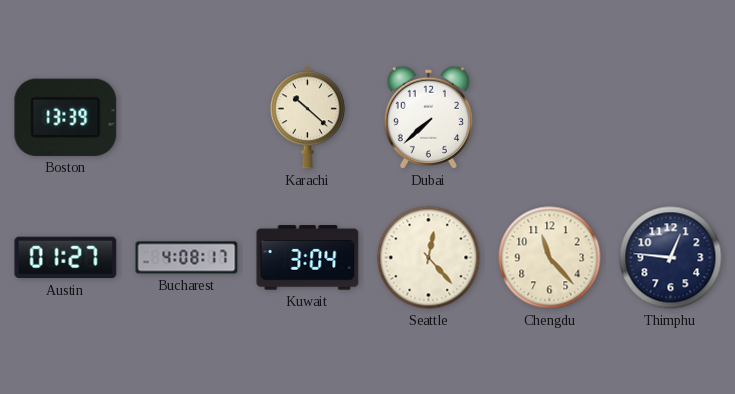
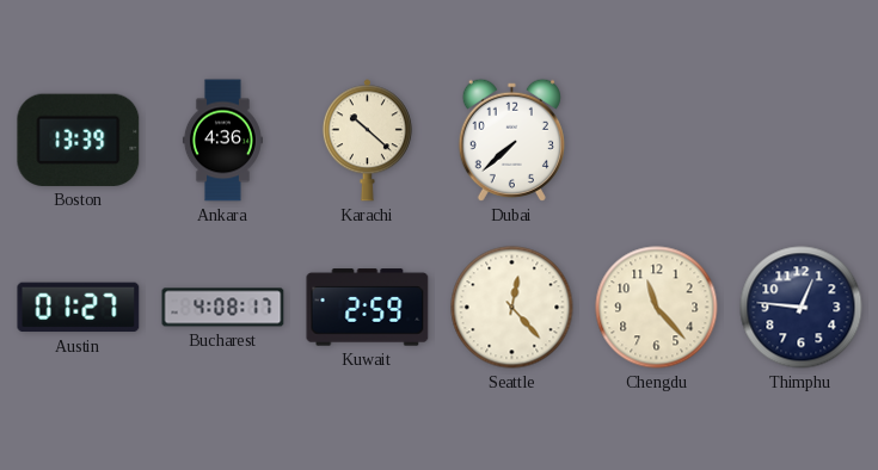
Ankara: none -> 4:36 (222, 141)
Kuwait: 3:04 -> 2:59 (368, 308)
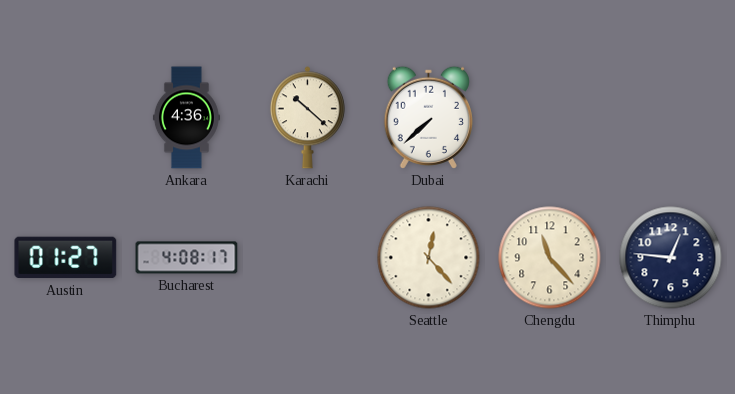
Boston: 13:39 -> none (79, 140)
Kuwait: 2:59 -> none (368, 308)
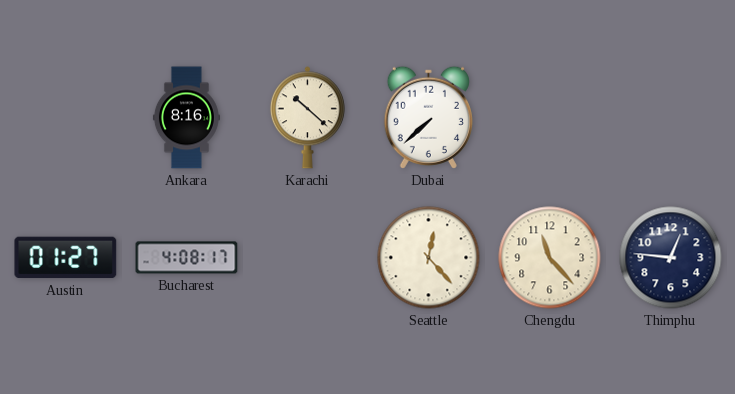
Ankara: 4:36 -> 8:16 (186, 118)
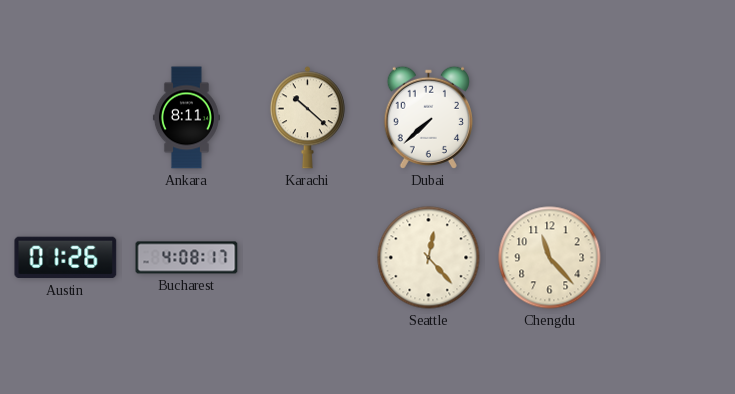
Ankara: 8:16 -> 8:11 (186, 118)
Austin: 01:27 -> 01:26 (66, 258)
Thimphu: 12:46 -> none (671, 258)
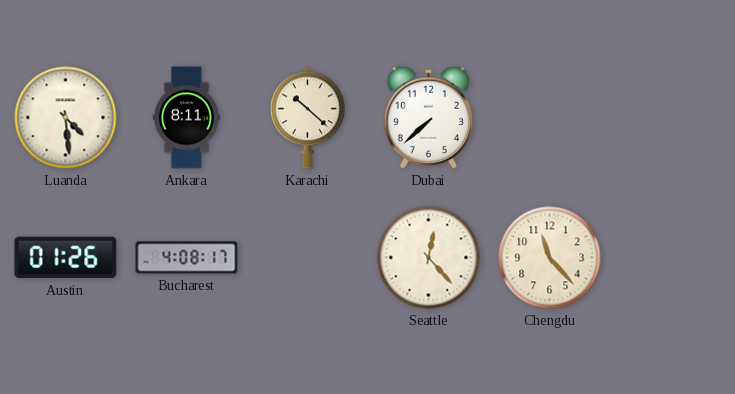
Luanda: none -> 4:29 (66, 118)
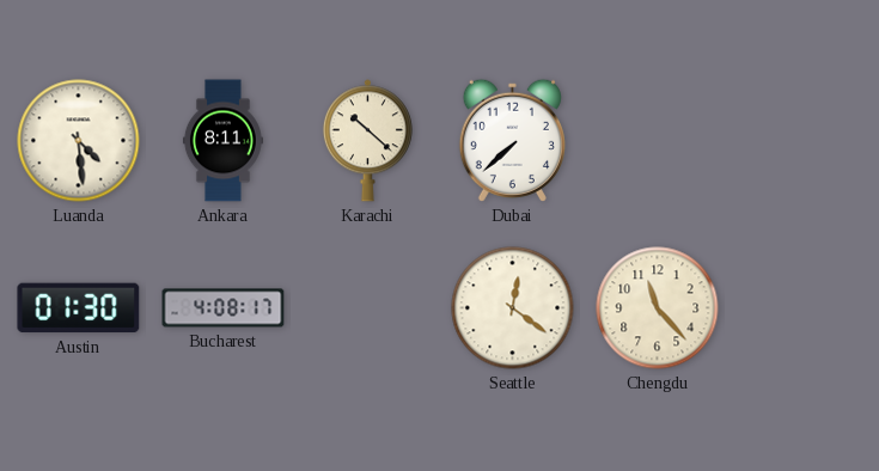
Austin: 01:26 -> 01:30 (79, 308)
Seattle: 12:23 -> 12:21 (513, 308)
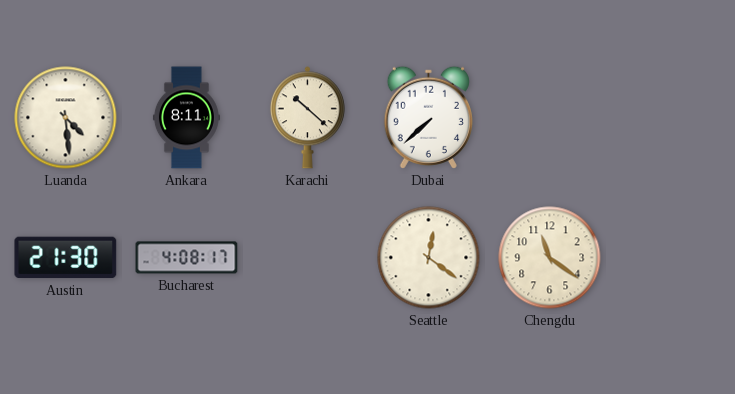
Austin: 01:30 -> 21:30 (66, 258)
Chengdu: 11:23 -> 11:21 (550, 258)
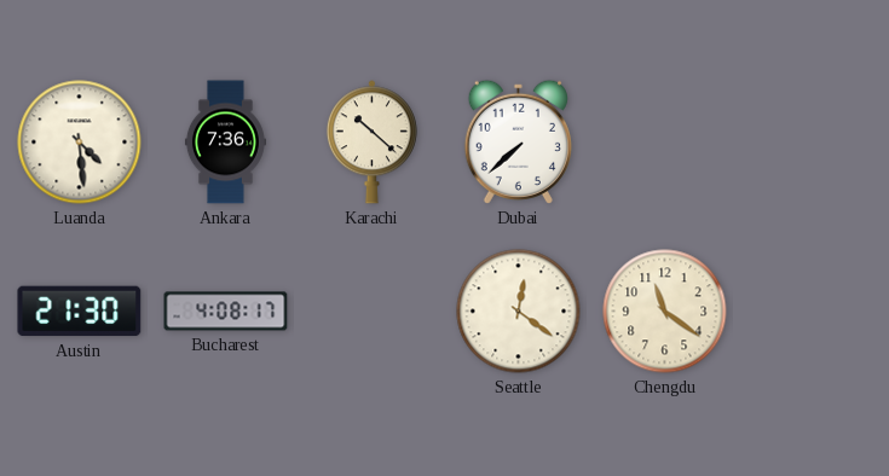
Ankara: 8:11 -> 7:36 (225, 143)
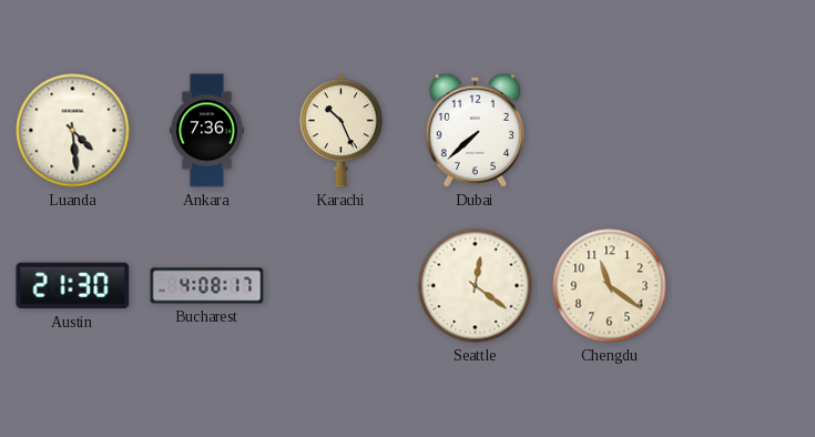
Karachi: 10:22 -> 10:26 (340, 131)
